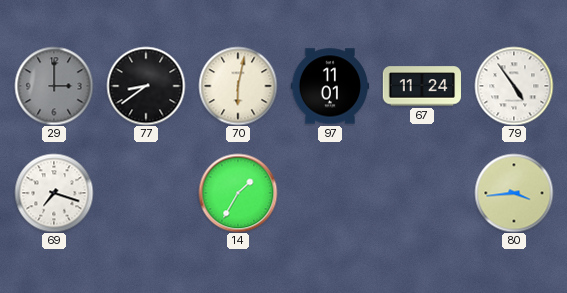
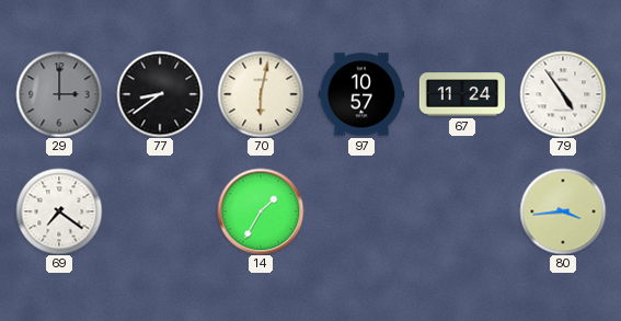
97: 11:01 -> 10:57 (361, 94)
69: 7:18 -> 7:21 (59, 211)
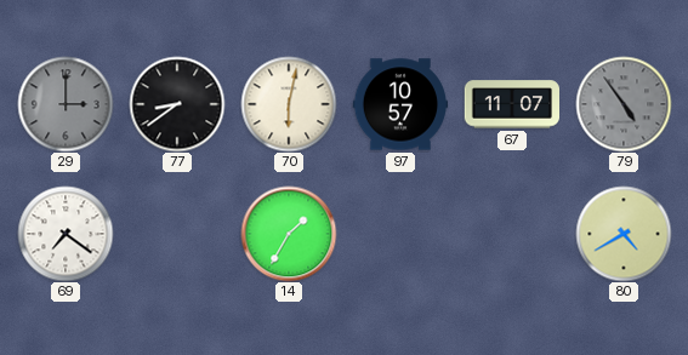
67: 11:24 -> 11:07 (512, 104)
79 dial: white -> grey (624, 104)
80: 3:44 -> 4:40 (624, 234)
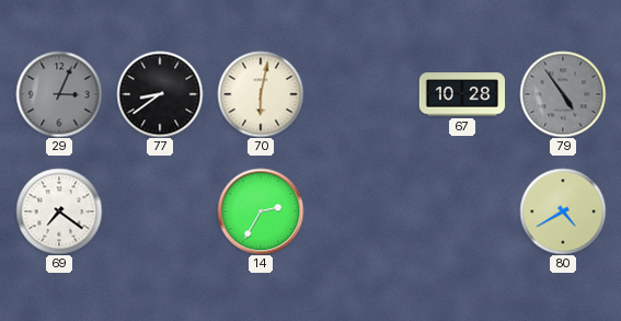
29: 3:00 -> 3:04 (59, 94)
97: 10:57 -> none (400, 104)
67: 11:07 -> 10:28 (462, 94)
14: 1:35 -> 2:35 (261, 211)
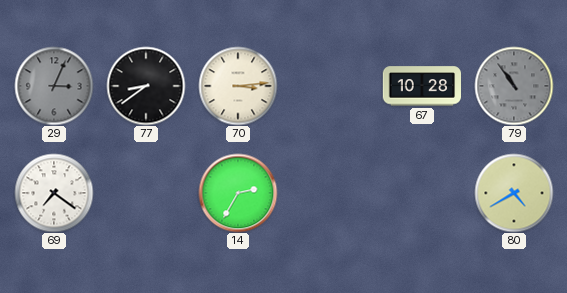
70: 6:02 -> 3:14 (238, 86)
79: 4:54 -> 10:54 (514, 86)
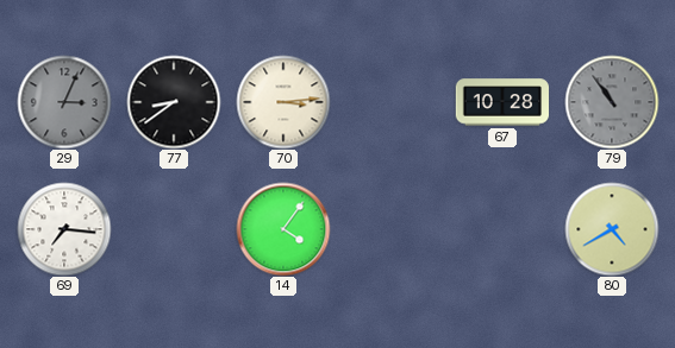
69: 7:21 -> 7:16 (64, 229)
14: 2:35 -> 4:06 (283, 229)
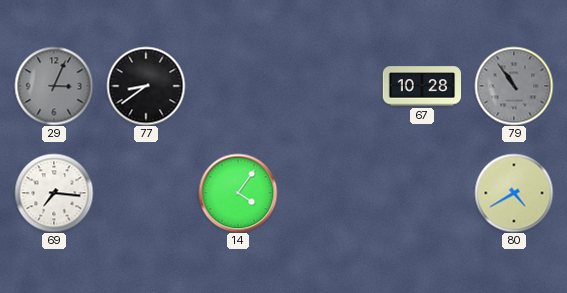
70: 3:14 -> none (283, 102)
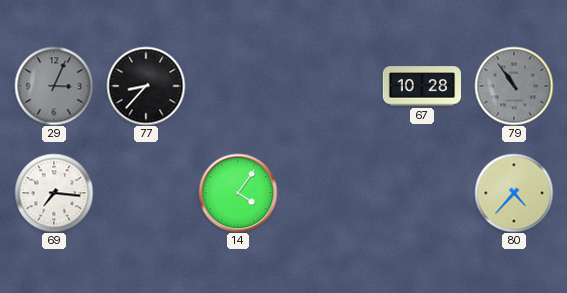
77: 8:39 -> 8:37 (146, 86)
80: 4:40 -> 4:37 (514, 193)
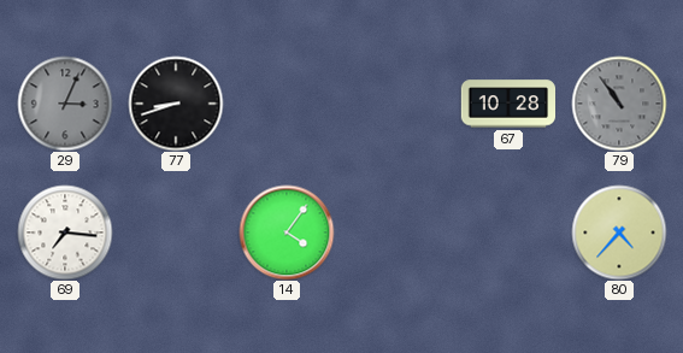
77: 8:37 -> 8:42 (176, 104)
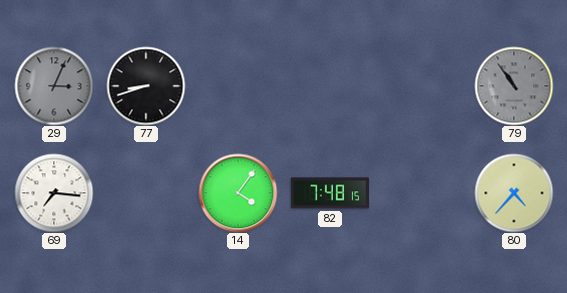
67: 10:28 -> none (508, 104)
82: none -> 7:48 (329, 193)
